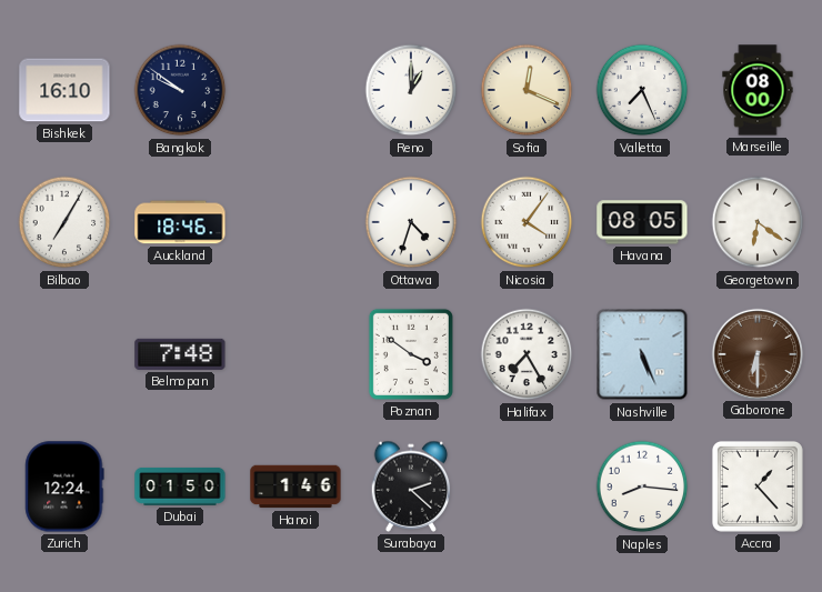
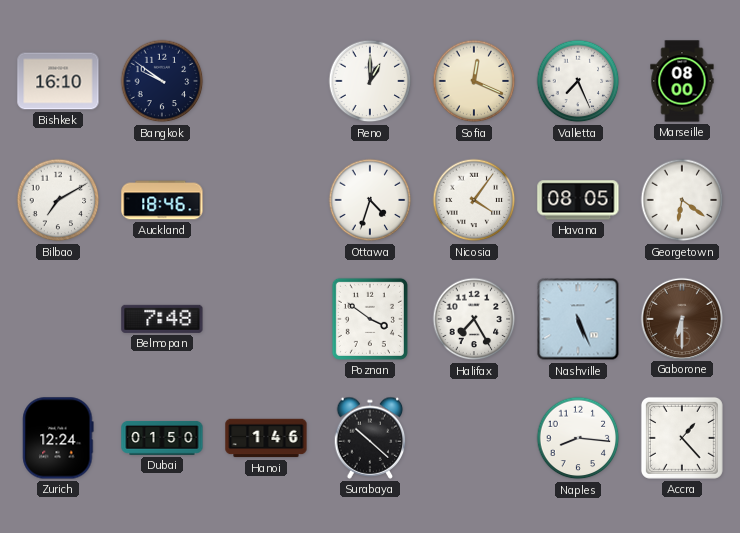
Bilbao: 7:05 -> 7:10 (58, 200)
Surabaya: 2:22 -> 10:22 (370, 438)
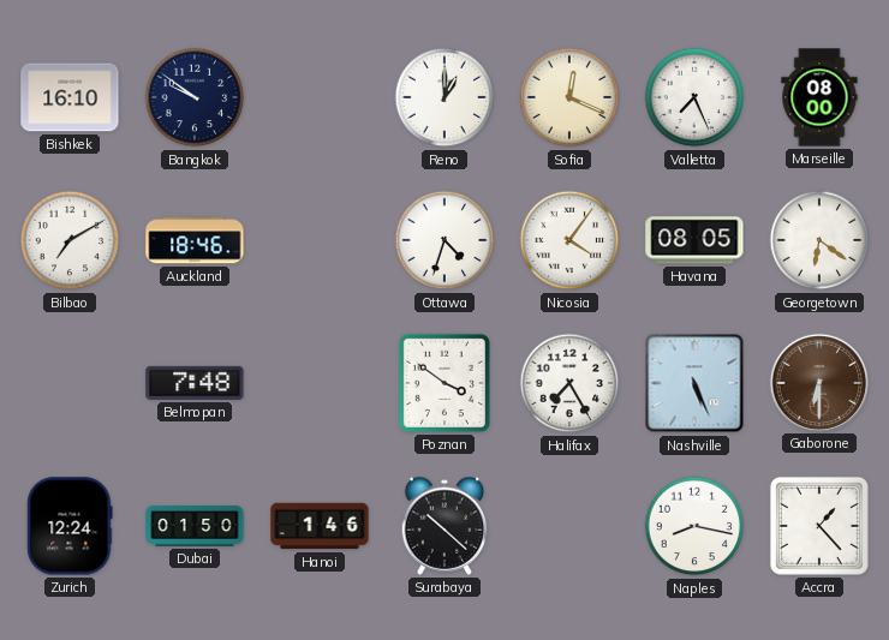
Naples: 8:16 -> 8:17 (694, 526)
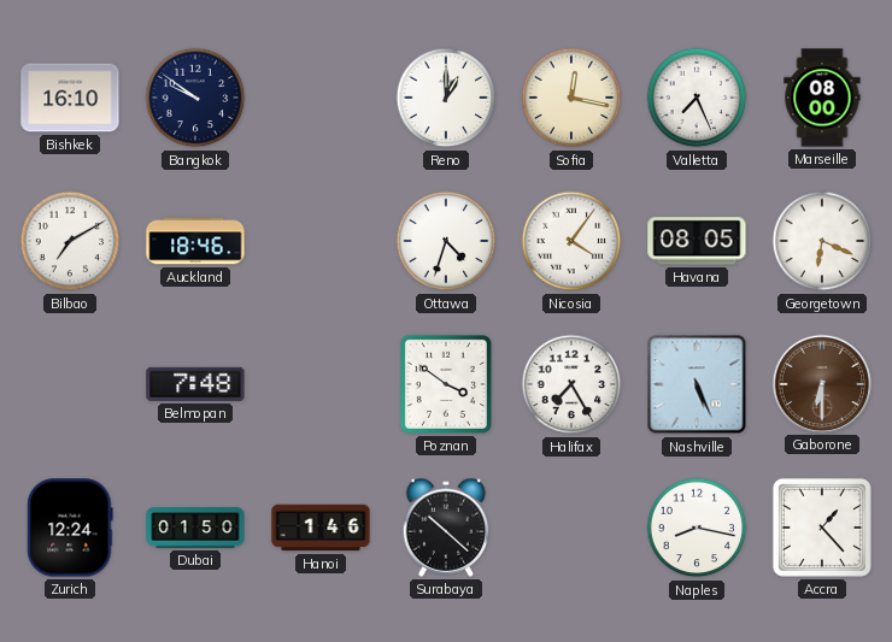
Sofia: 12:19 -> 12:17 (571, 98)
Georgetown: 6:21 -> 6:19 (822, 241)
